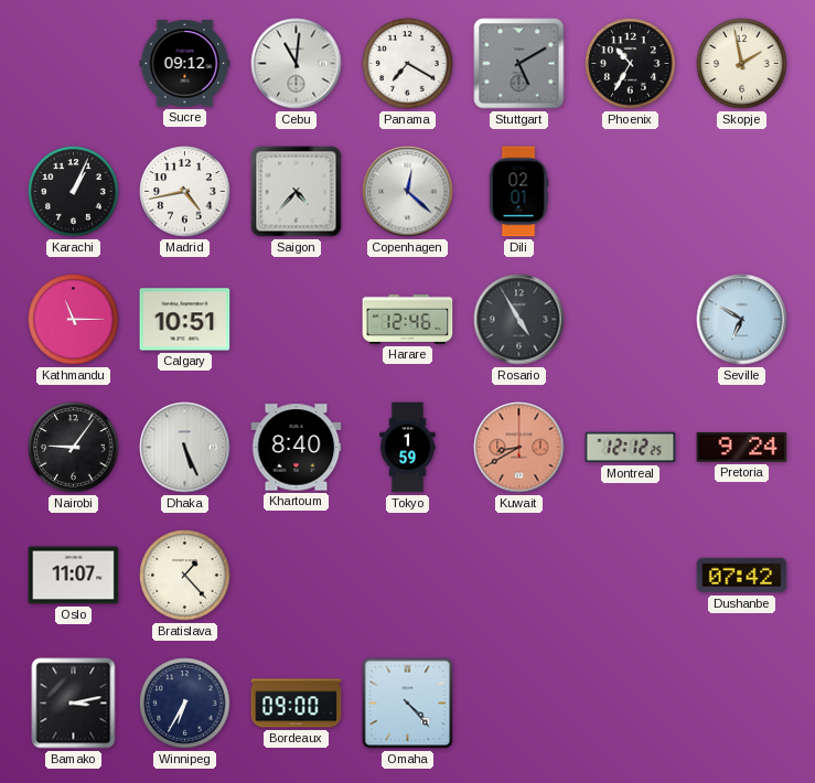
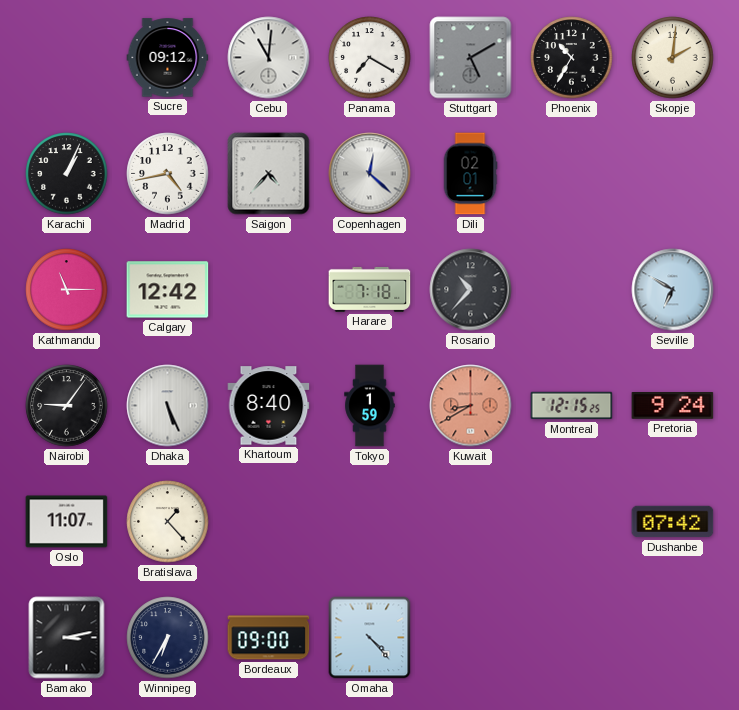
Skopje: 1:58 -> 2:01 (673, 58)
Calgary: 10:51 -> 12:42 (168, 290)
Harare: 12:46 -> 7:18 (370, 289)
Rosario: 4:55 -> 10:37 (471, 290)
Montreal: 12:12 -> 12:15 (572, 406)
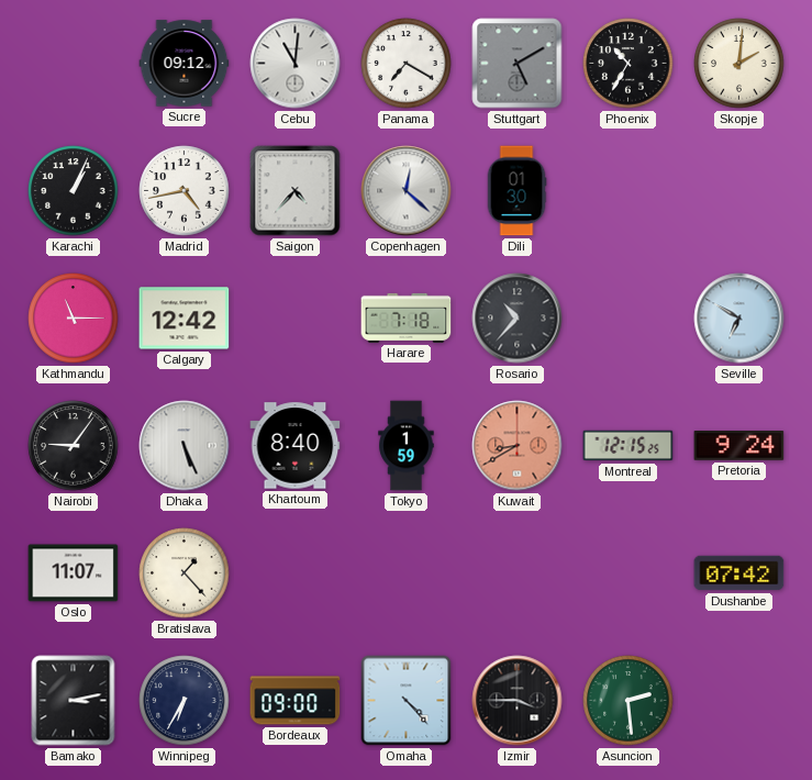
Dili: 02:01 -> 01:30 (516, 191)
Izmir: none -> 3:45 (518, 701)
Asuncion: none -> 2:29 (629, 701)
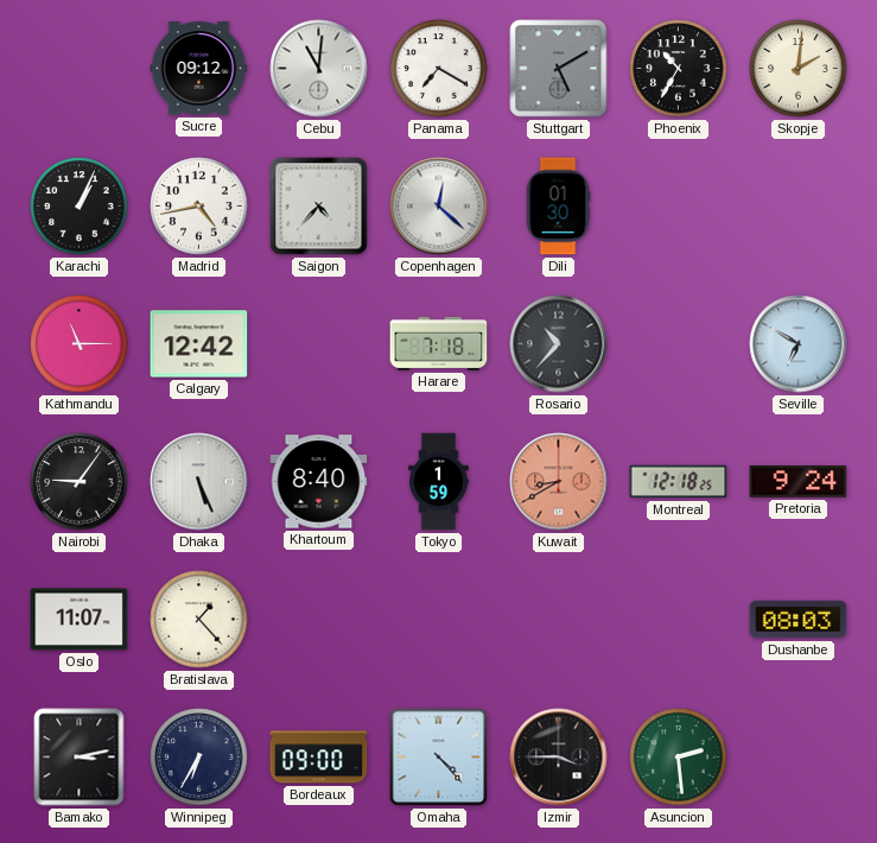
Montreal: 12:15 -> 12:18 (679, 482)
Dushanbe: 07:42 -> 08:03 (799, 620)
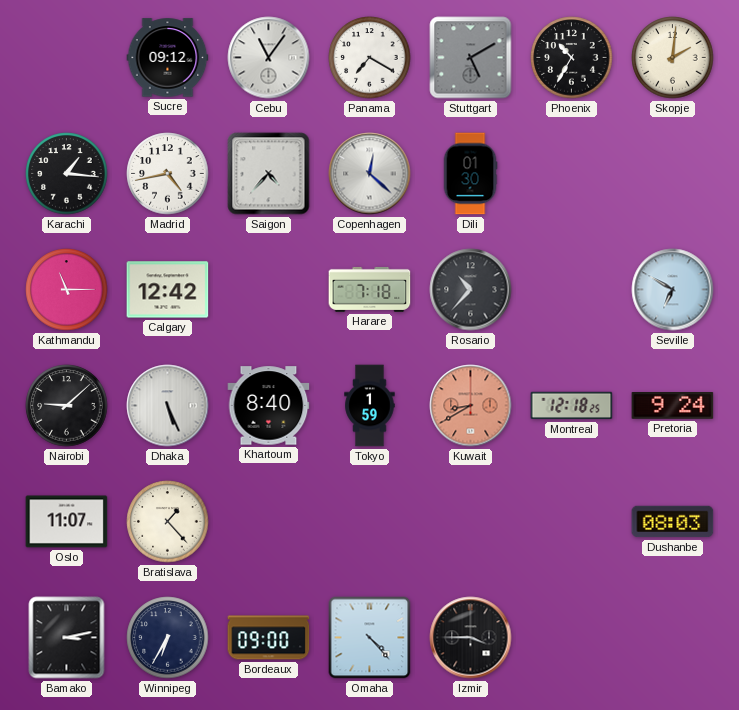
Cebu: 11:01 -> 11:06 (269, 58)
Karachi: 1:04 -> 1:16 (67, 174)
Nairobi: 9:06 -> 9:08 (67, 406)
Asuncion: 2:29 -> none (679, 758)
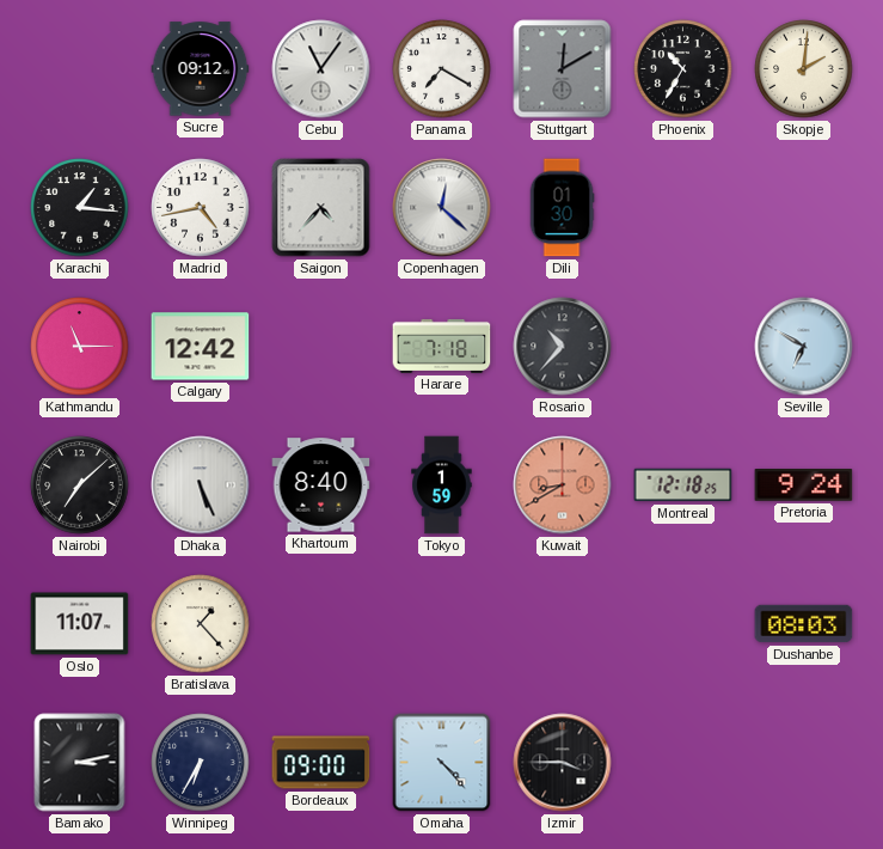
Stuttgart: 5:10 -> 12:10 (563, 69)
Nairobi: 9:08 -> 7:08 (80, 485)
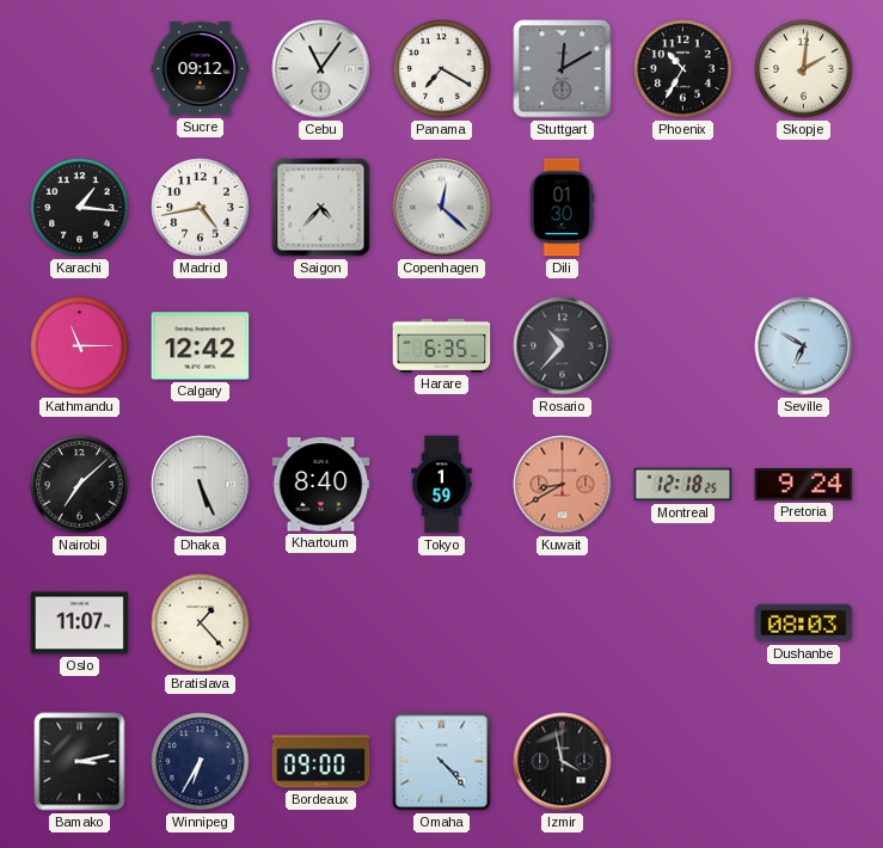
Harare: 7:18 -> 6:35 (442, 345)
Izmir: 3:45 -> 3:58 (563, 762)
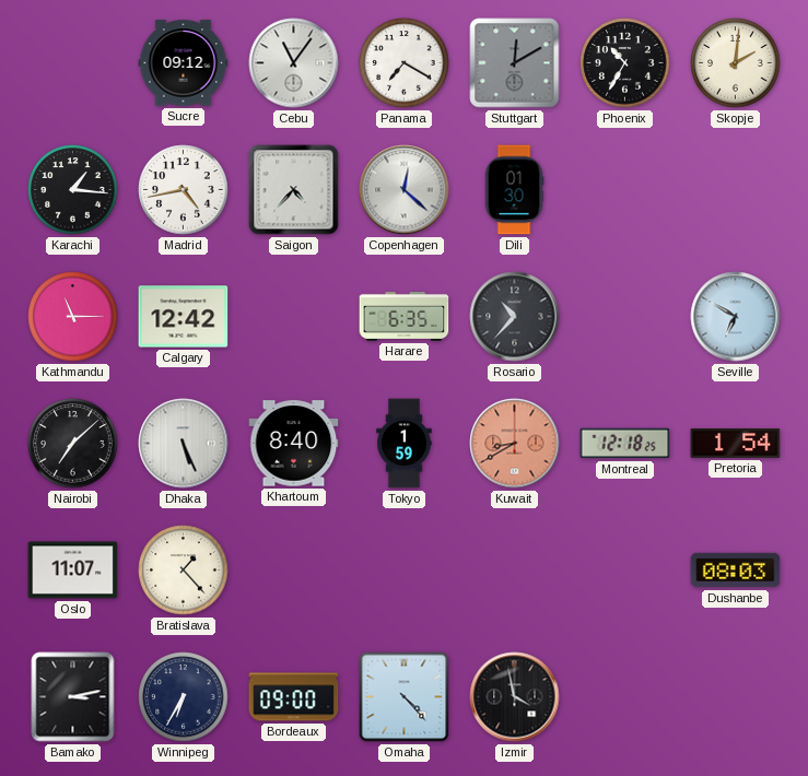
Pretoria: 9:24 -> 1:54 (736, 444)
